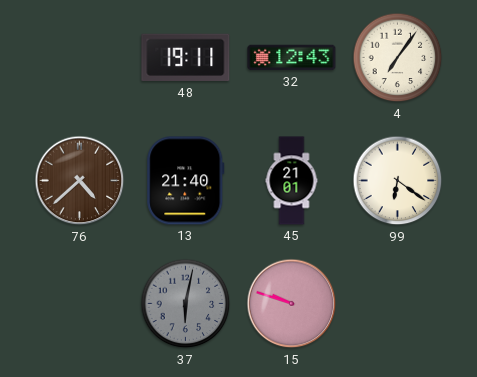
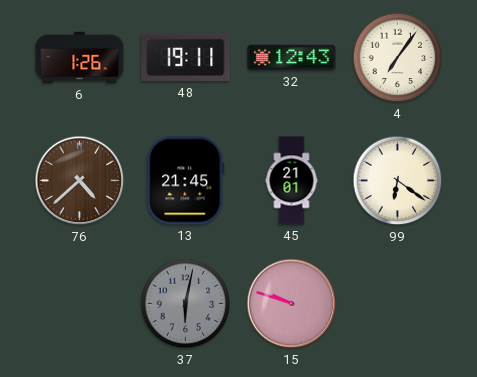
6: none -> 1:26 (80, 58)
13: 21:40 -> 21:45 (186, 181)
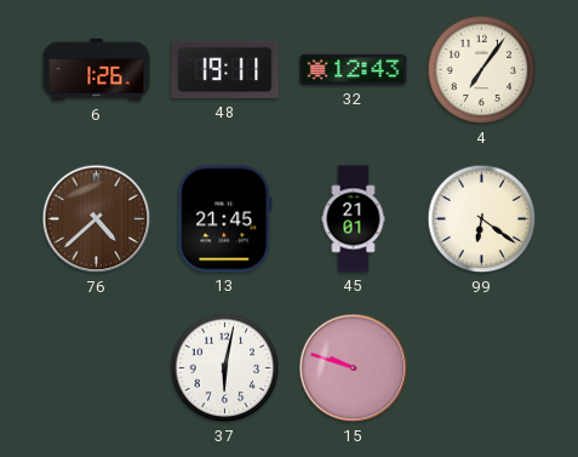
37 dial: grey -> white (225, 369)
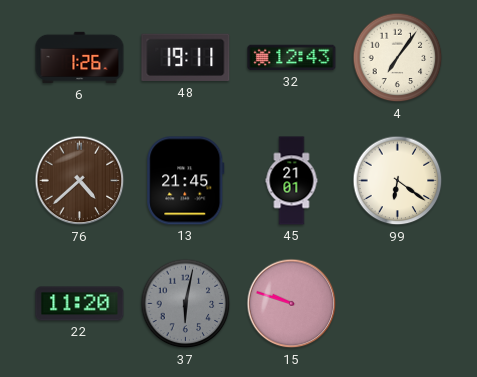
22: none -> 11:20 (80, 304)
37 dial: white -> grey (186, 304)
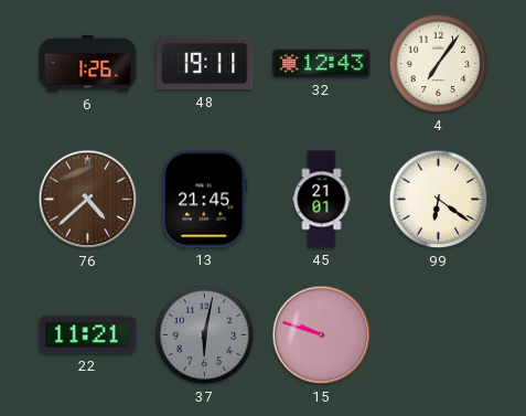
22: 11:20 -> 11:21 (88, 335)
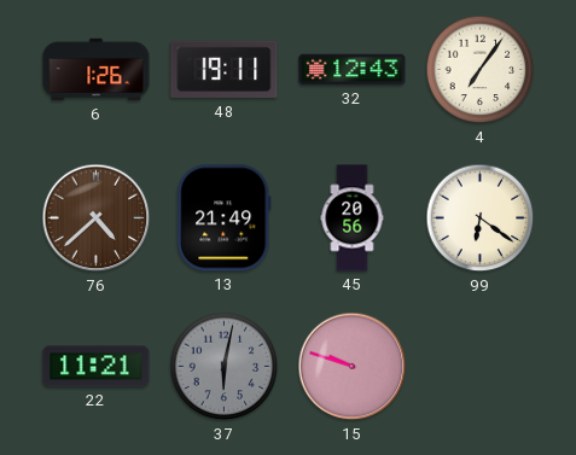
13: 21:45 -> 21:49 (225, 218)
45: 21:01 -> 20:56 (353, 218)
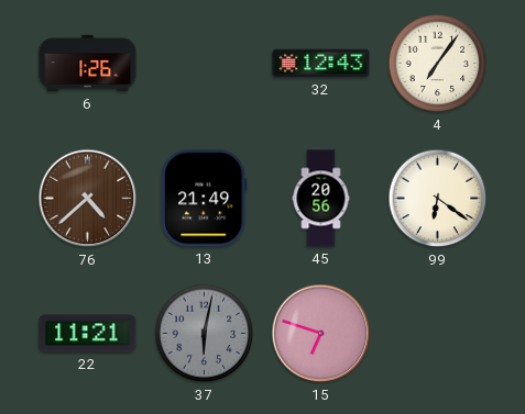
48: 19:11 -> none (225, 70)
15: 9:48 -> 6:48 (321, 334)
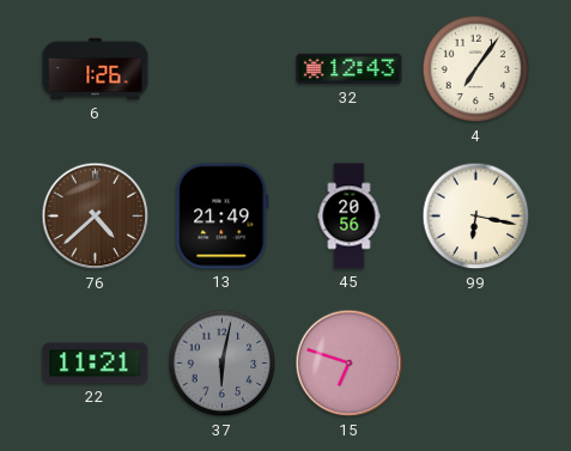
99: 6:21 -> 6:17 (476, 217)
